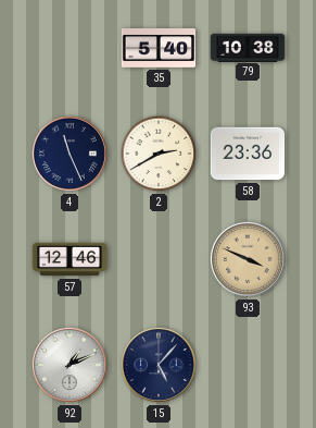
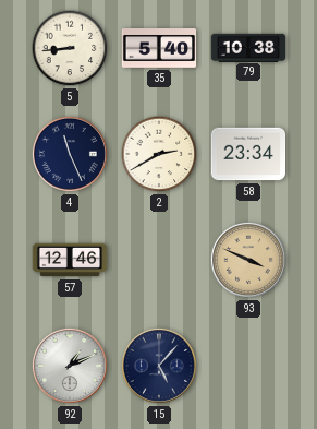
5: none -> 8:44 (70, 48)
58: 23:36 -> 23:34 (248, 154)
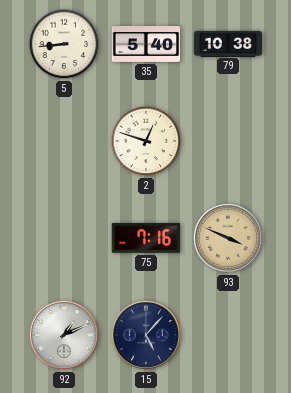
4: 11:26 -> none (70, 154)
2: 2:40 -> 12:48 (146, 141)
58: 23:34 -> none (248, 154)
57: 12:46 -> none (70, 260)
75: none -> 7:16 (145, 238)
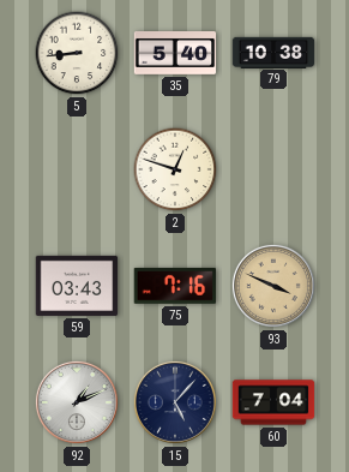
59: none -> 03:43 (77, 286)
60: none -> 7:04 (273, 402)
